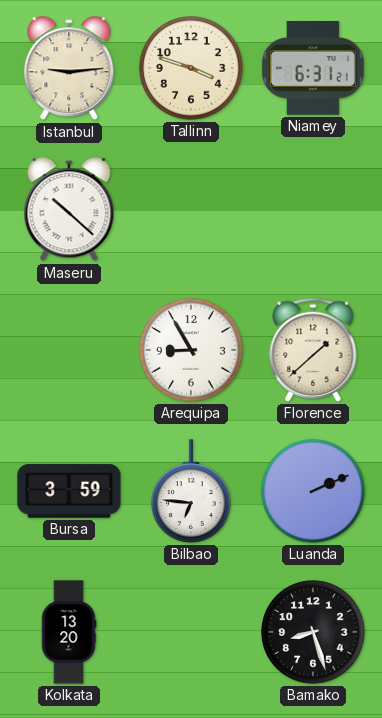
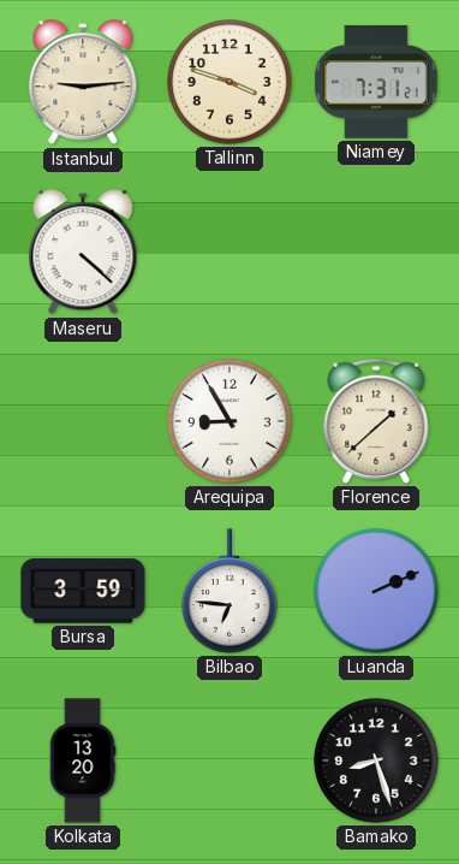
Niamey: 6:31 -> 7:31 (376, 82)
Maseru: 10:22 -> 4:22 (83, 253)
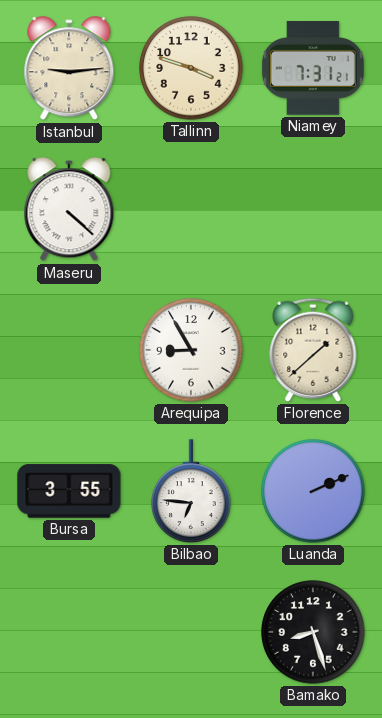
Bursa: 3:59 -> 3:55 (69, 491)
Kolkata: 13:20 -> none (83, 761)
